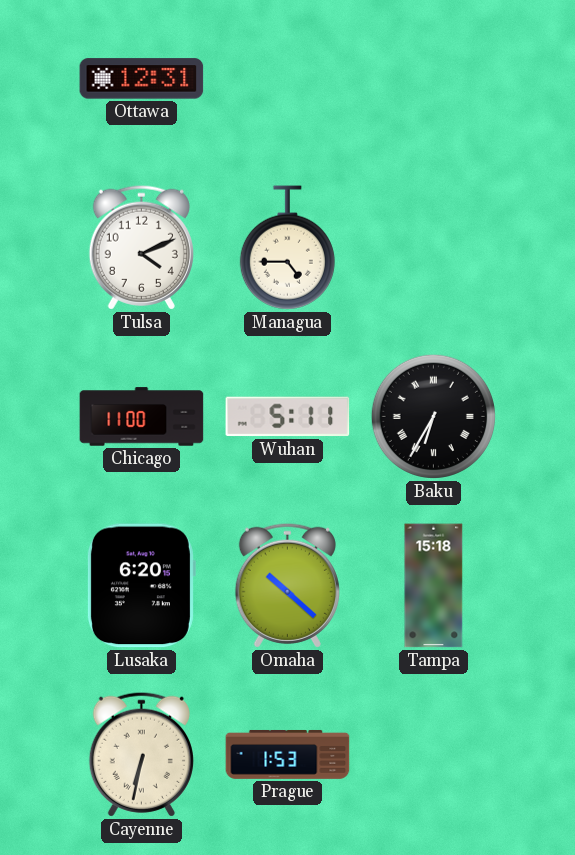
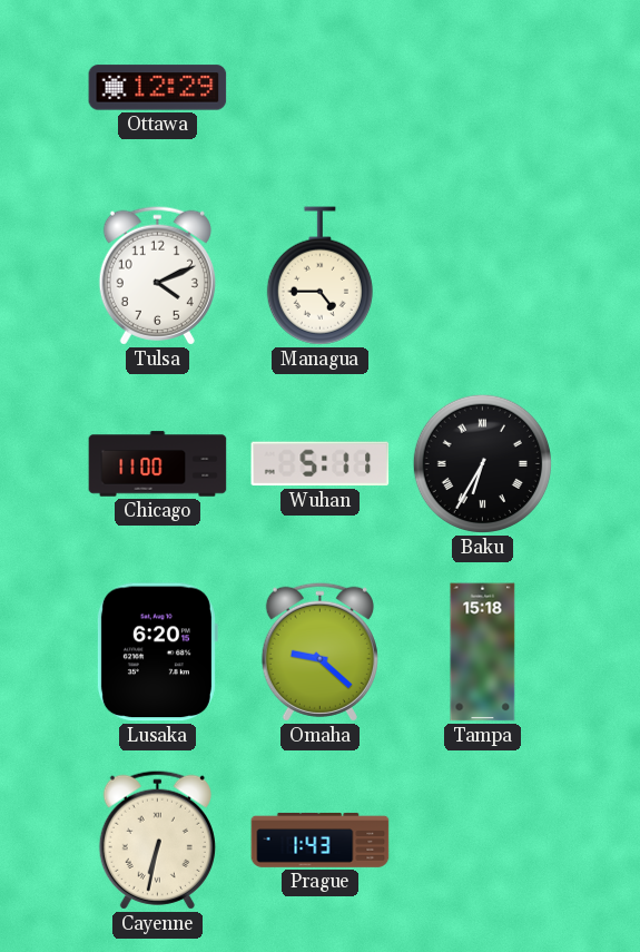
Ottawa: 12:31 -> 12:29 (158, 88)
Omaha: 10:22 -> 9:22 (319, 651)
Prague: 1:53 -> 1:43 (321, 840)
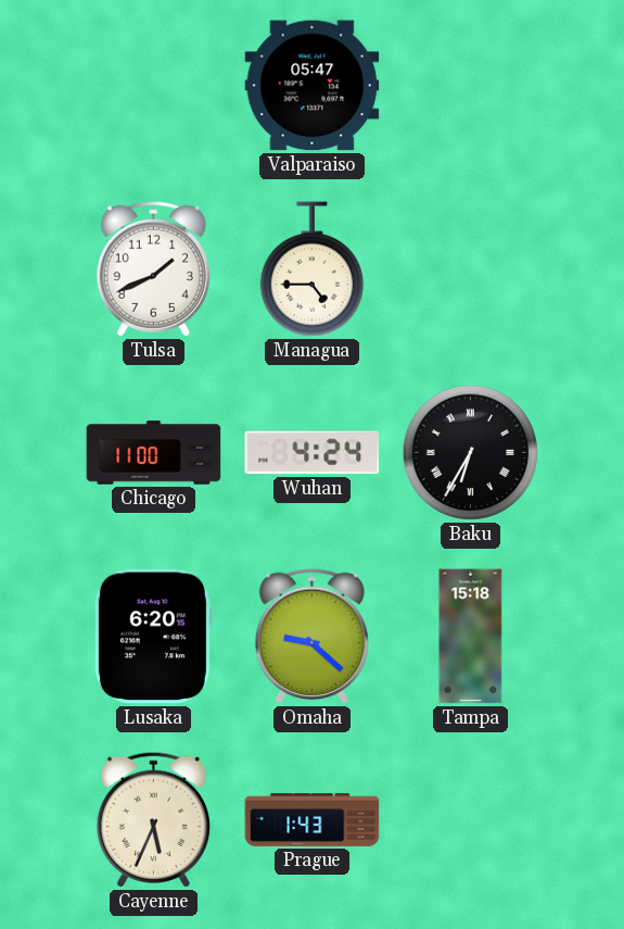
Ottawa: 12:29 -> none (158, 88)
Valparaiso: none -> 05:47 (313, 86)
Tulsa: 4:11 -> 1:41 (153, 268)
Wuhan: 5:11 -> 4:24 (313, 453)
Cayenne: 6:32 -> 5:34 (153, 819)
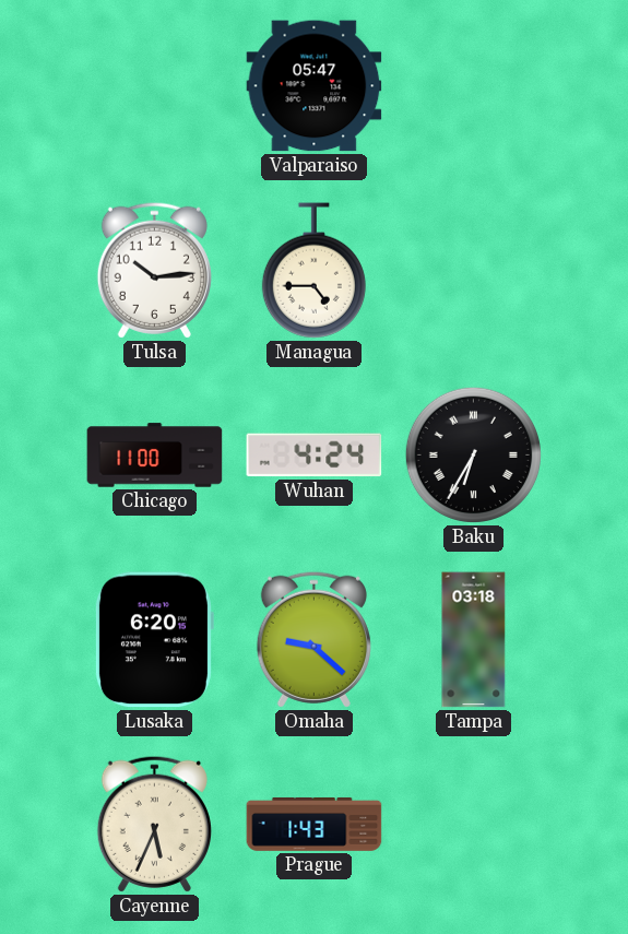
Tulsa: 1:41 -> 10:14 (154, 270)
Tampa: 15:18 -> 03:18 (474, 640)
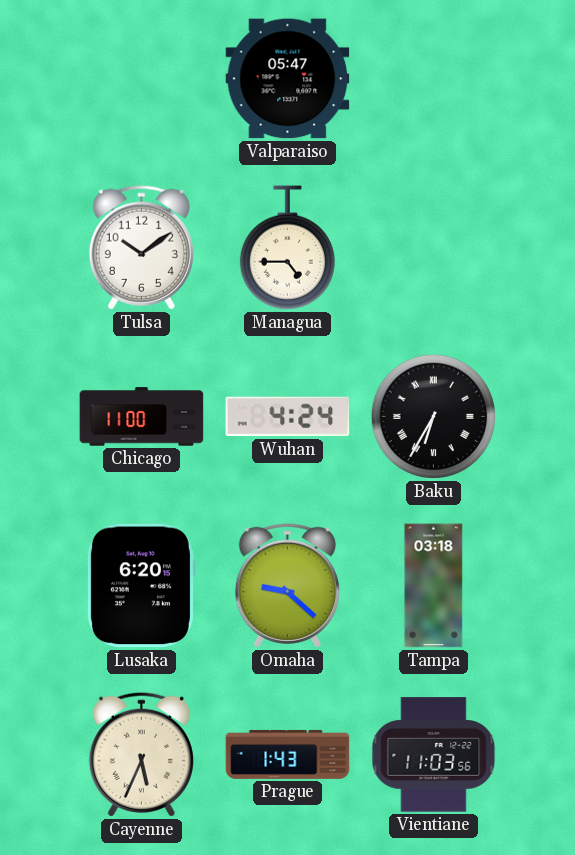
Tulsa: 10:14 -> 10:09 (141, 247)
Vientiane: none -> 11:03 (434, 755)
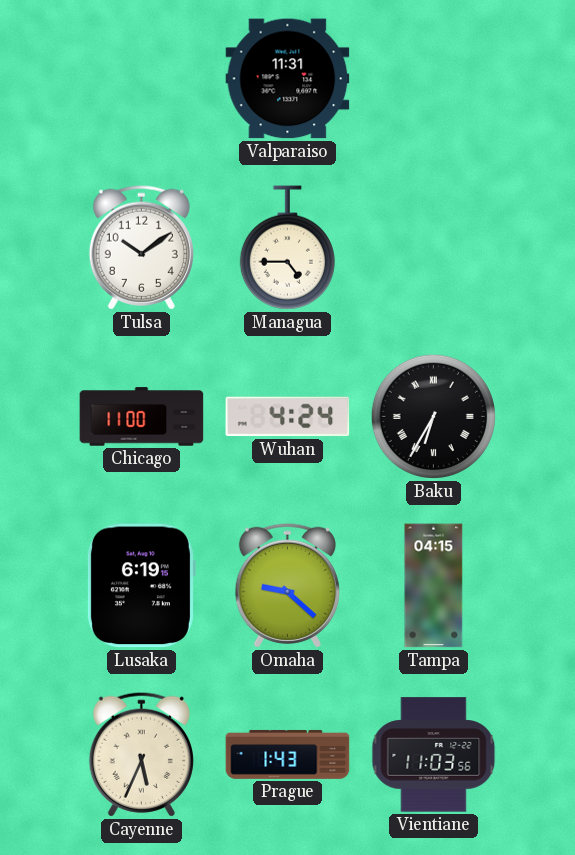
Valparaiso: 05:47 -> 11:31 (288, 79)
Lusaka: 6:20 -> 6:19 (141, 586)
Tampa: 03:18 -> 04:15 (434, 586)
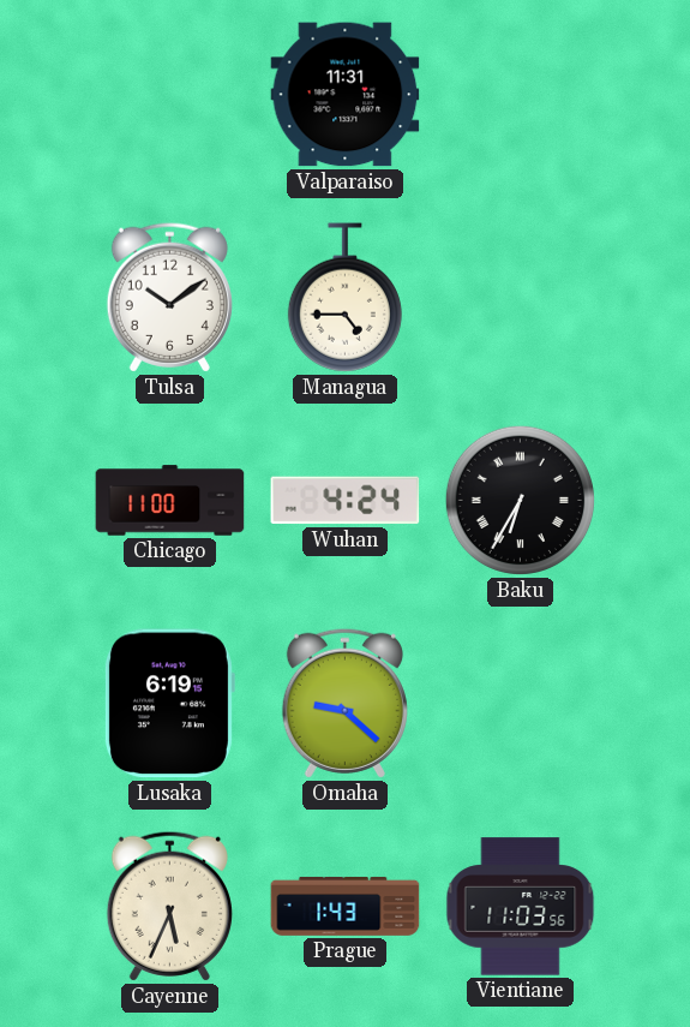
Tampa: 04:15 -> none (434, 586)
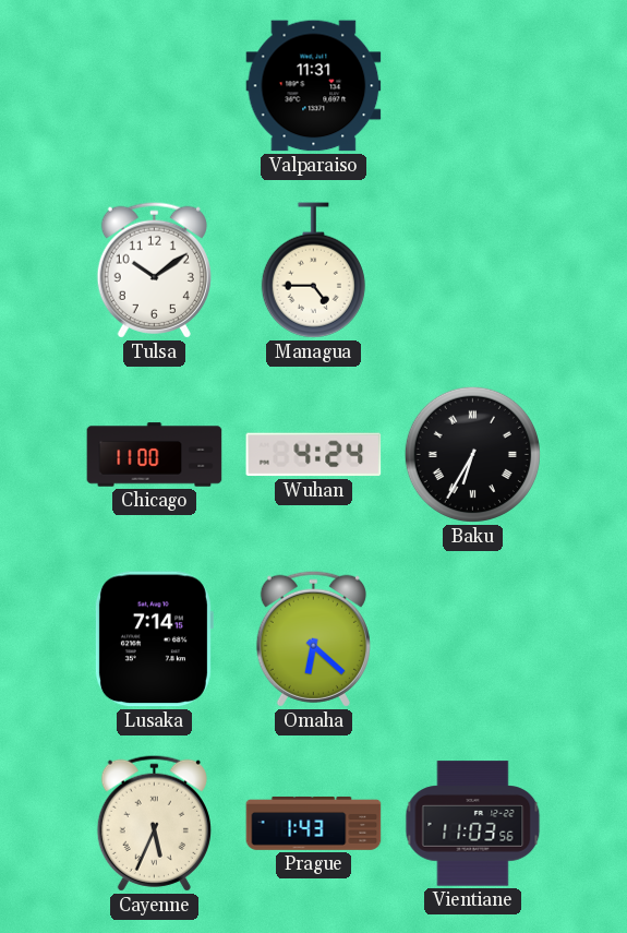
Lusaka: 6:19 -> 7:14 (154, 639)
Omaha: 9:22 -> 6:22 (313, 638)
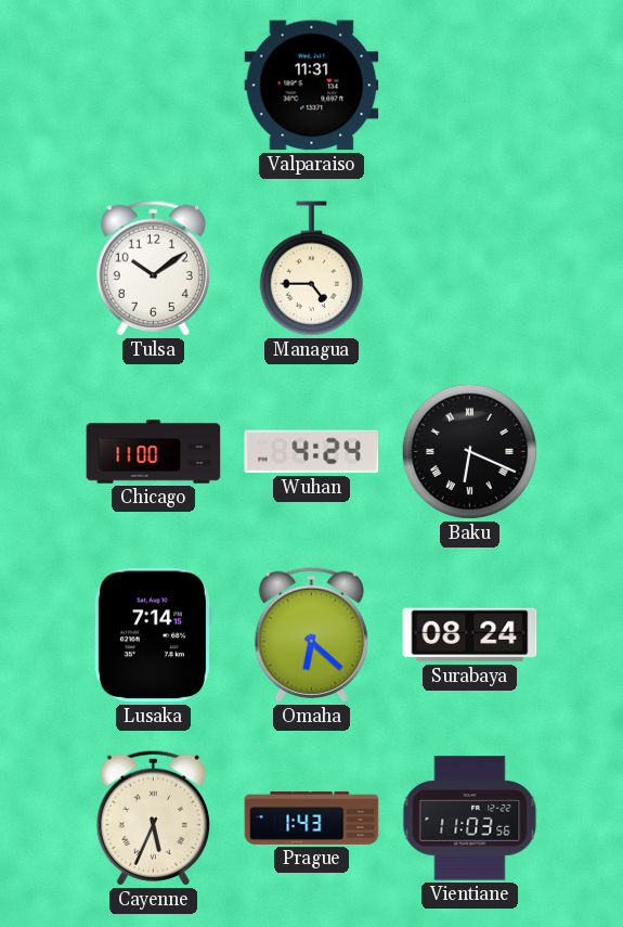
Baku: 6:35 -> 6:19 (469, 451)
Surabaya: none -> 08:24 (470, 635)
